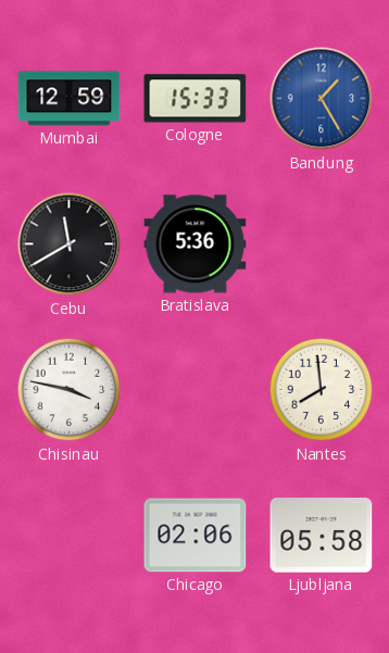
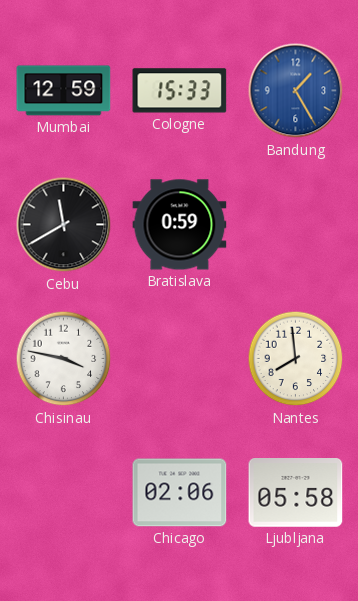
Bratislava: 5:36 -> 0:59 (180, 225)
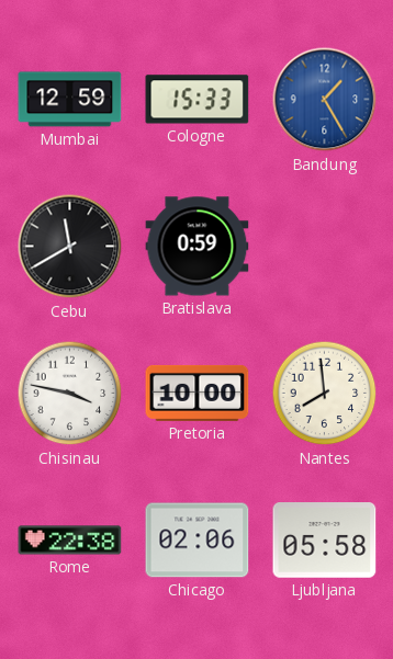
Pretoria: none -> 10:00 (198, 393)
Rome: none -> 22:38 (70, 541)
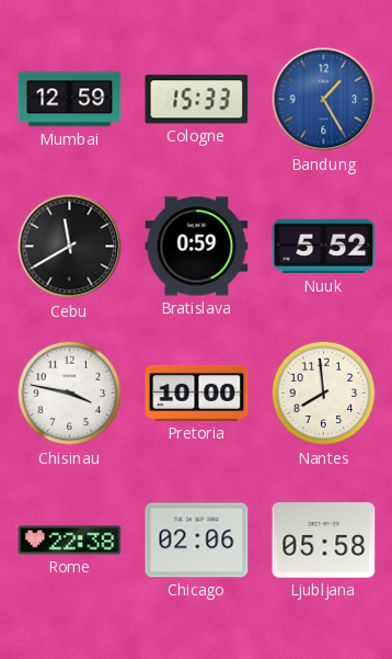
Nuuk: none -> 5:52 (324, 247)
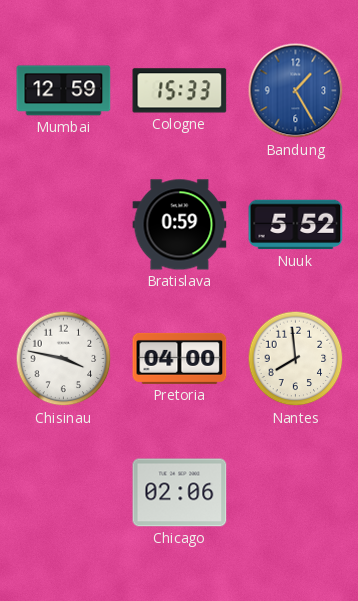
Cebu: 11:40 -> none (70, 247)
Pretoria: 10:00 -> 04:00 (180, 358)
Rome: 22:38 -> none (70, 541)
Ljubljana: 05:58 -> none (324, 541)
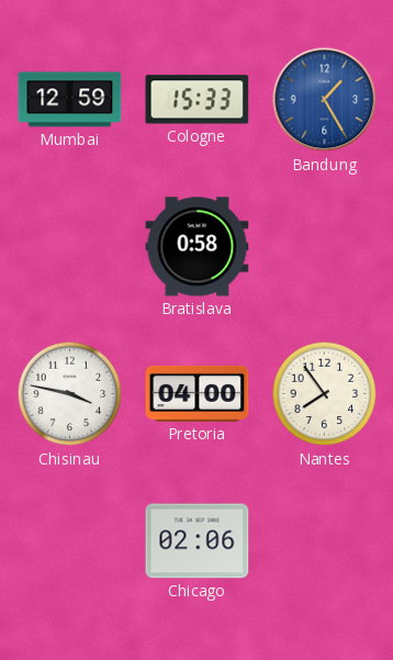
Bratislava: 0:59 -> 0:58 (198, 247)
Nuuk: 5:52 -> none (296, 225)
Nantes: 7:59 -> 7:54 (325, 394)
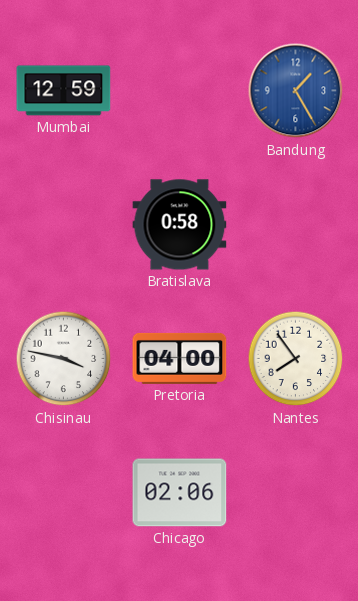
Cologne: 15:33 -> none (198, 100)
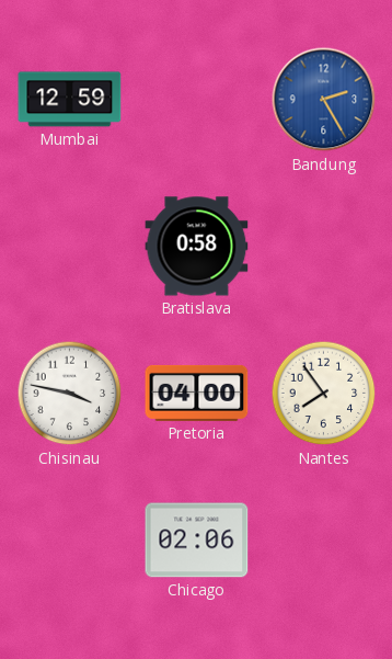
Bandung: 1:25 -> 2:25 (324, 100)
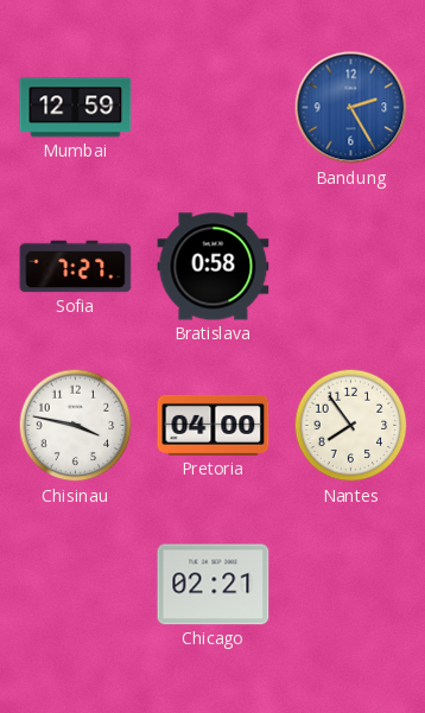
Sofia: none -> 7:27 (76, 267)
Chicago: 02:06 -> 02:21 (214, 585)
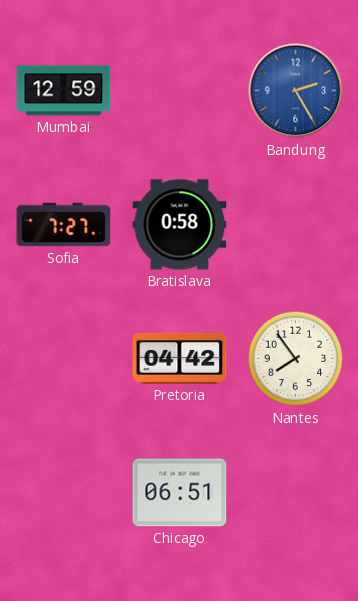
Chisinau: 3:47 -> none (76, 426)
Pretoria: 04:00 -> 04:42 (180, 358)
Chicago: 02:21 -> 06:51 (180, 493)
